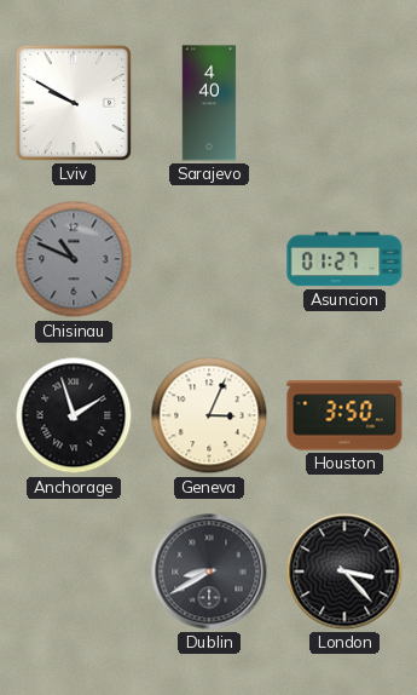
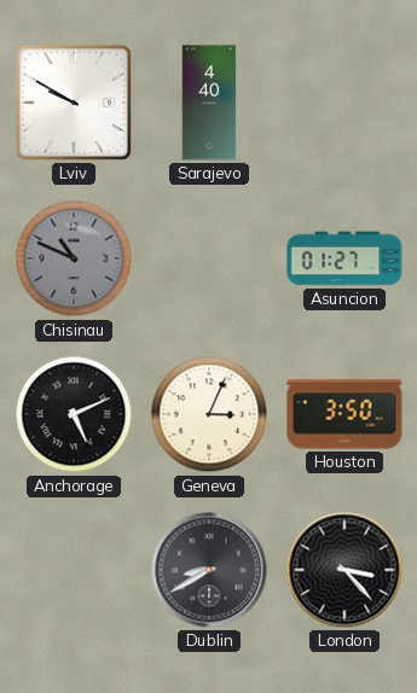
Anchorage: 1:57 -> 5:11 (74, 414)
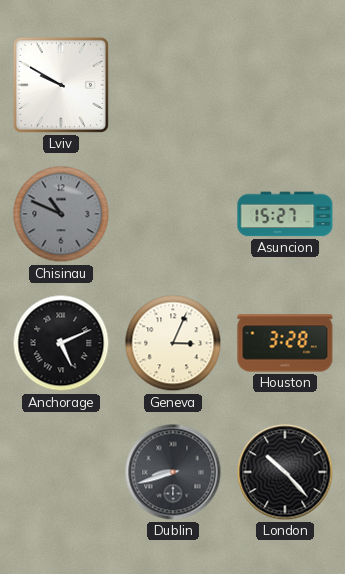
Sarajevo: 4:40 -> none (209, 103)
Asuncion: 01:27 -> 15:27 (285, 214)
Houston: 3:50 -> 3:28 (285, 343)
Dublin: 8:40 -> 8:42 (173, 472)
London: 3:23 -> 10:23 (285, 472)
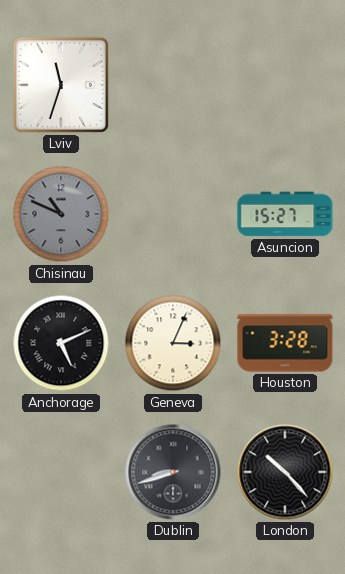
Lviv: 9:50 -> 11:33 (61, 85)
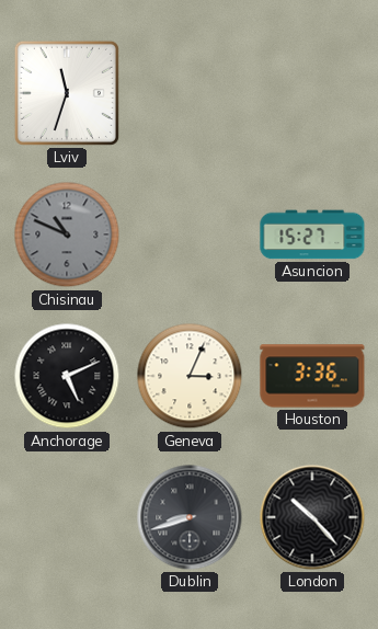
Houston: 3:28 -> 3:36 (312, 376)
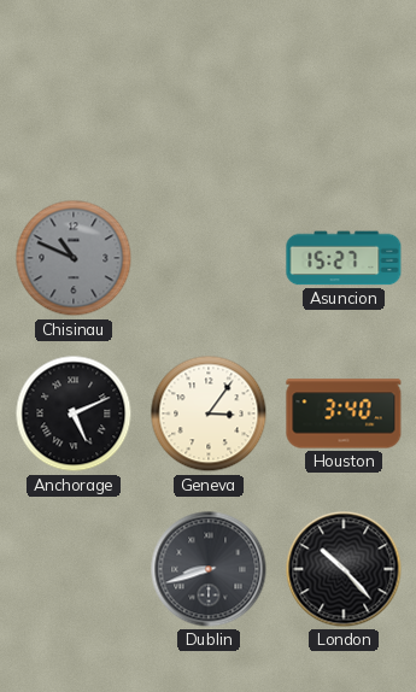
Lviv: 11:33 -> none (67, 93)
Geneva: 3:04 -> 3:06 (209, 414)
Houston: 3:36 -> 3:40 (344, 414)
